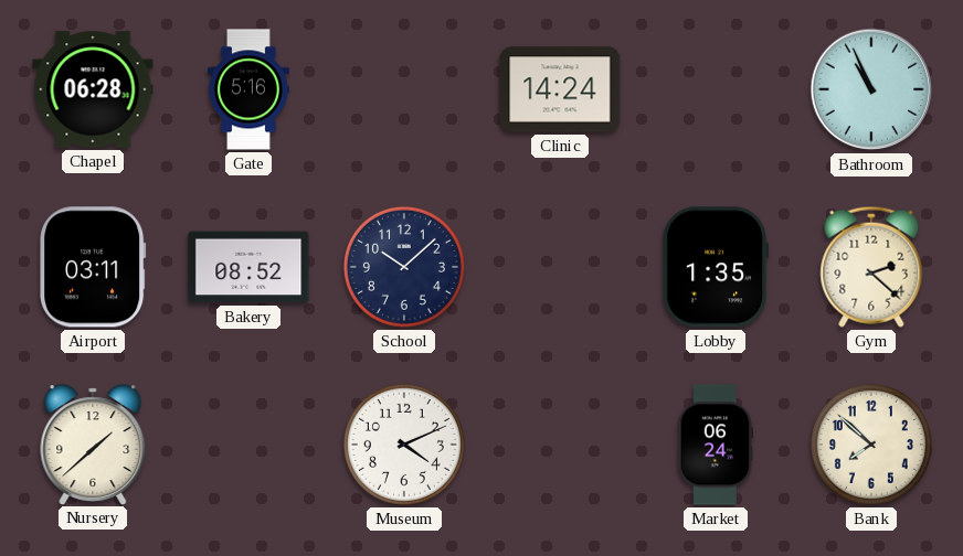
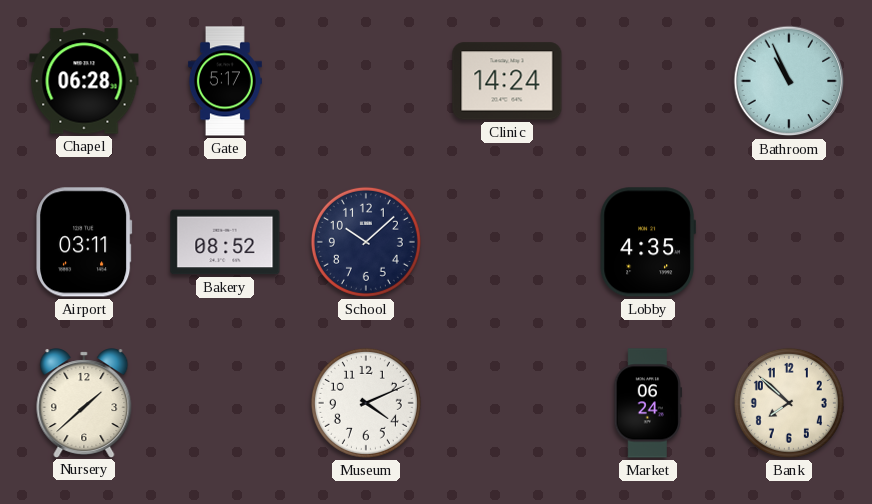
Gate: 5:16 -> 5:17 (225, 81)
Lobby: 1:35 -> 4:35 (648, 242)
Gym: 2:22 -> none (871, 267)
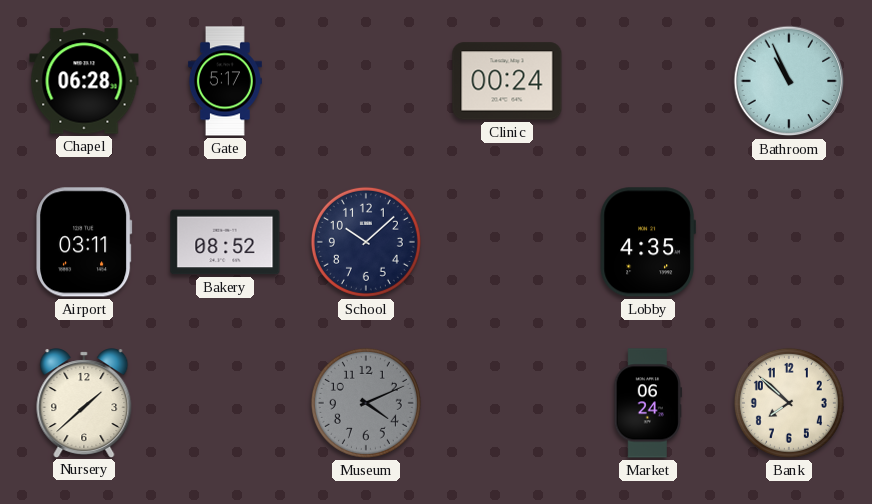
Clinic: 14:24 -> 00:24 (507, 81)
Museum dial: white -> grey (366, 403)
